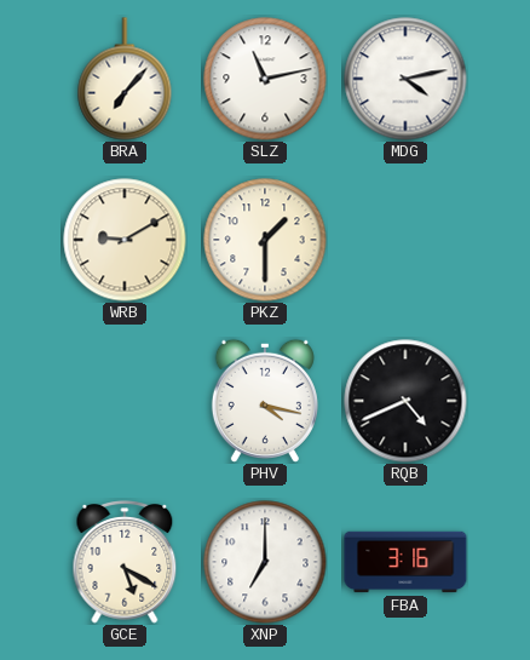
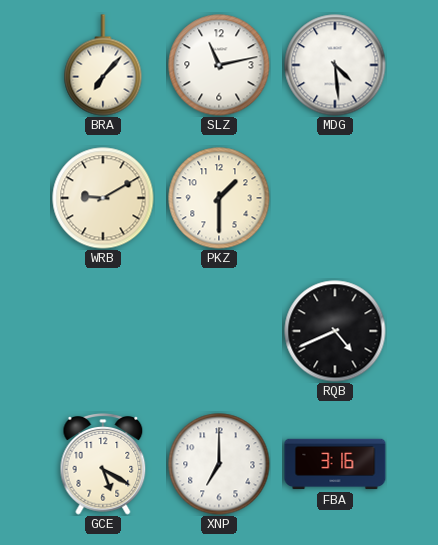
MDG: 4:13 -> 4:29 (335, 65)
PHV: 4:17 -> none (265, 401)
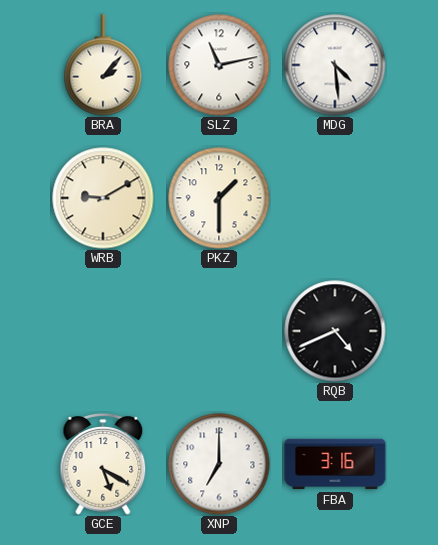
BRA: 7:07 -> 2:07 (103, 65)
